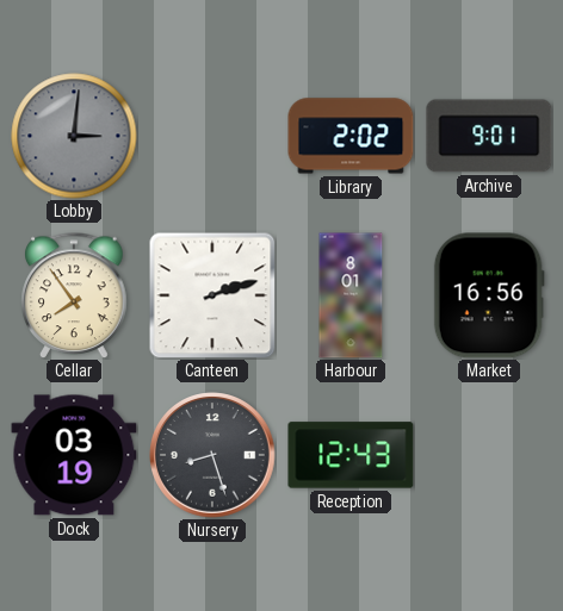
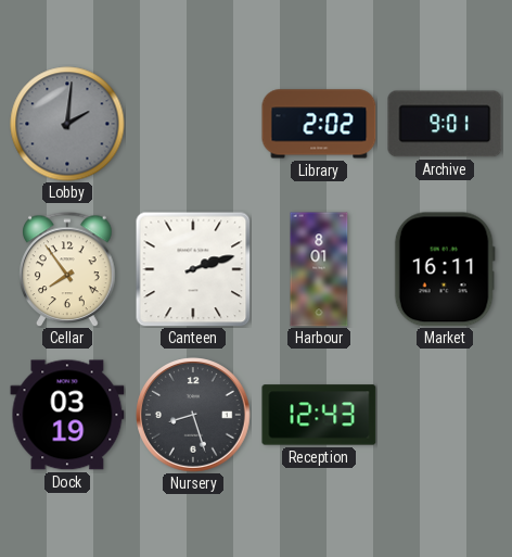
Lobby: 3:01 -> 2:01 (67, 124)
Market: 16:56 -> 16:11 (445, 269)
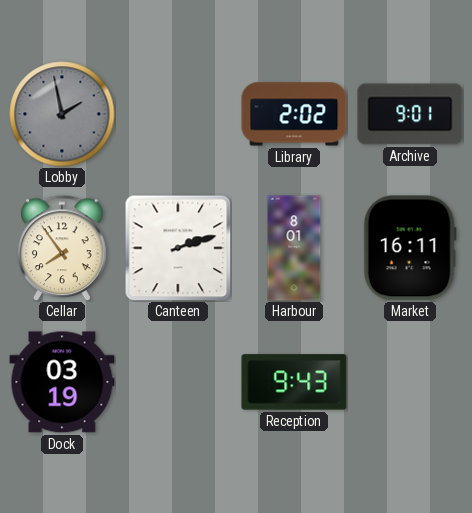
Lobby: 2:01 -> 1:58 (62, 114)
Nursery: 8:27 -> none (193, 415)
Reception: 12:43 -> 9:43 (294, 382)
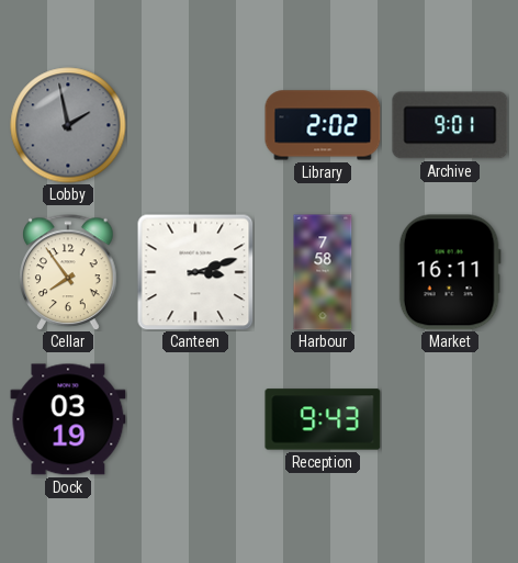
Canteen: 2:12 -> 3:12 (195, 272)
Harbour: 8:01 -> 7:58 (323, 272)
